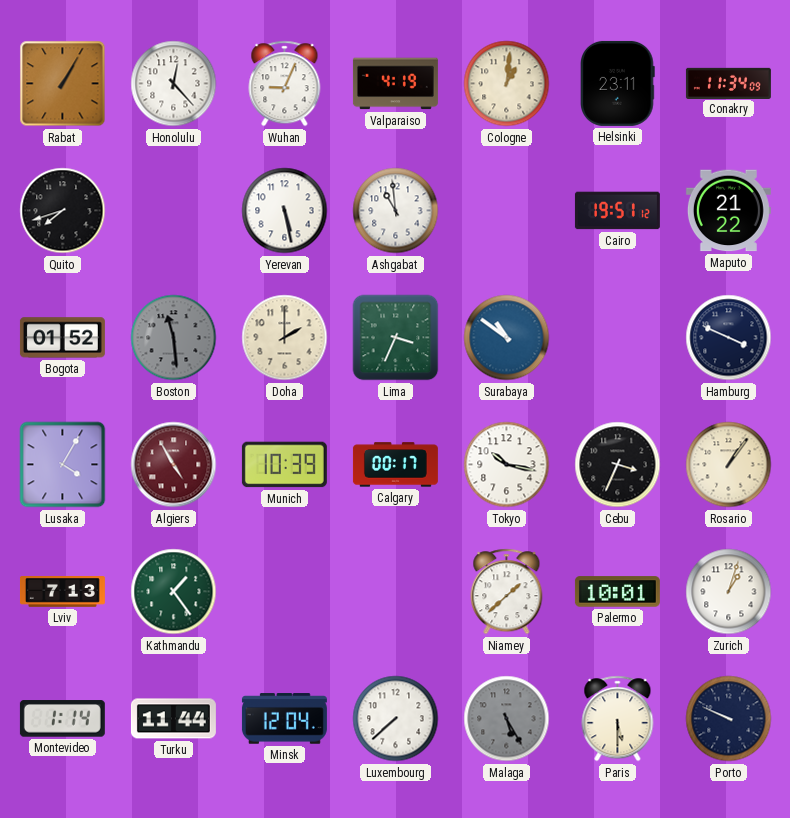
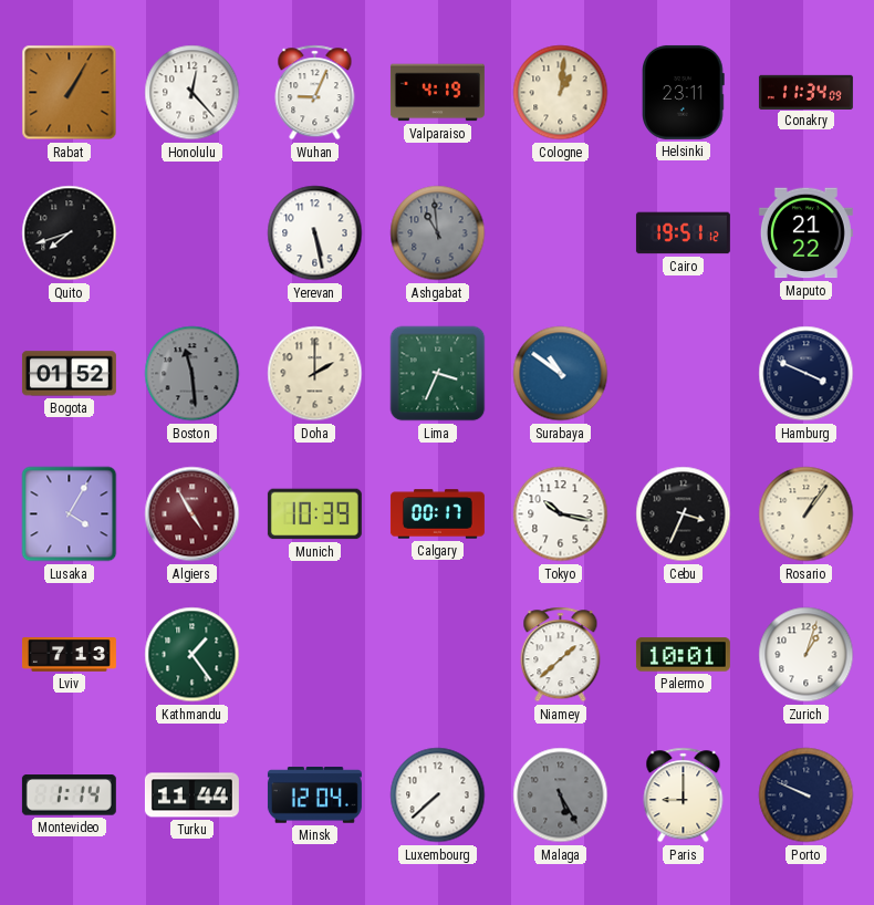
Ashgabat dial: white -> grey (438, 233)
Paris: 5:30 -> 9:00 (684, 795)
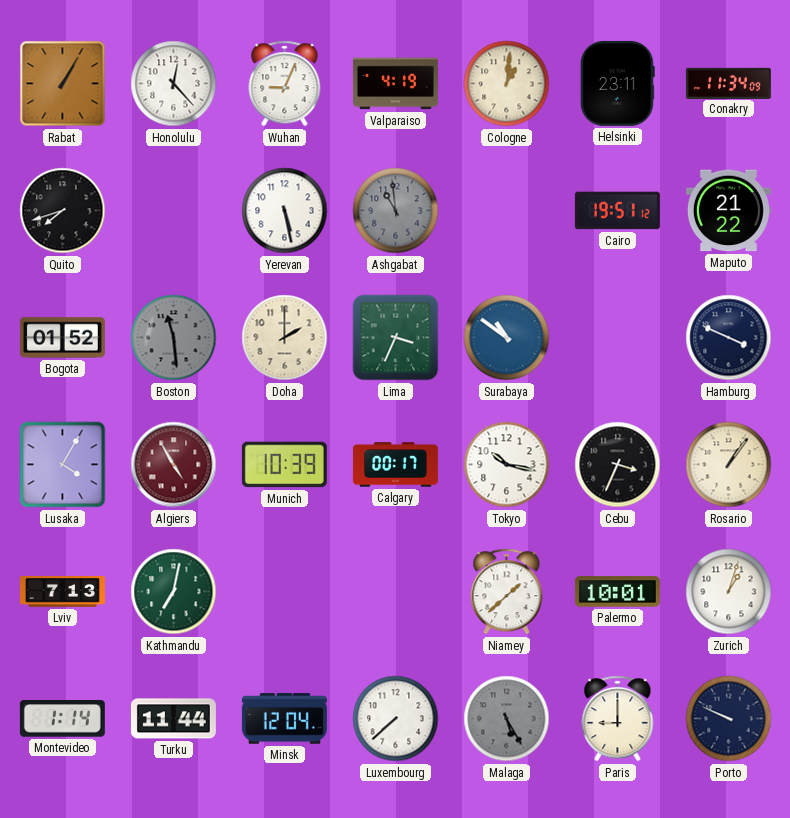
Kathmandu: 1:24 -> 7:02 (174, 592)
